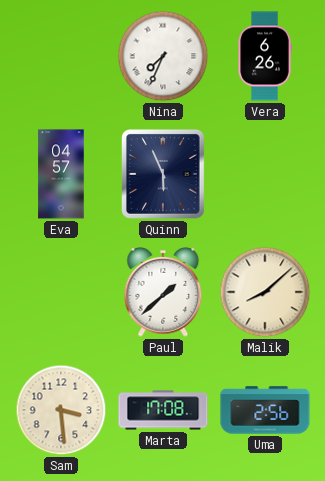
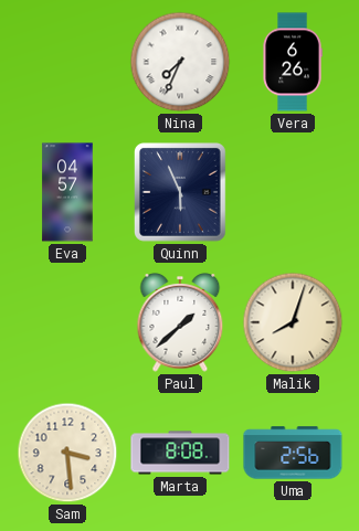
Malik: 8:08 -> 8:03 (293, 322)
Marta: 17:08 -> 8:08 (180, 453)
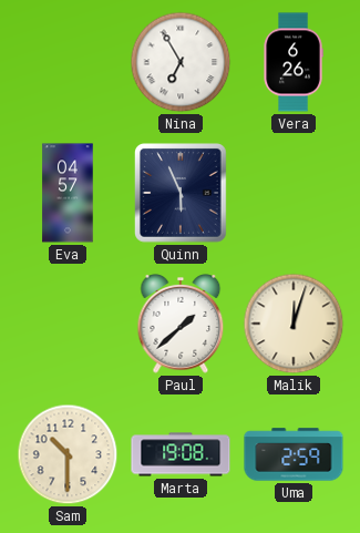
Nina: 7:34 -> 6:55 (181, 62)
Malik: 8:03 -> 12:03 (294, 324)
Sam: 3:29 -> 10:30 (68, 454)
Marta: 8:08 -> 19:08 (181, 454)
Uma: 2:56 -> 2:59 (294, 454)
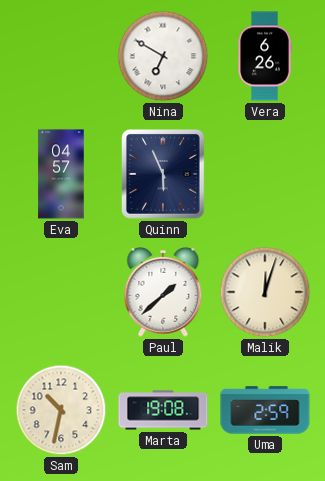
Nina: 6:55 -> 6:50 (163, 56)
Sam: 10:30 -> 10:32 (61, 410)
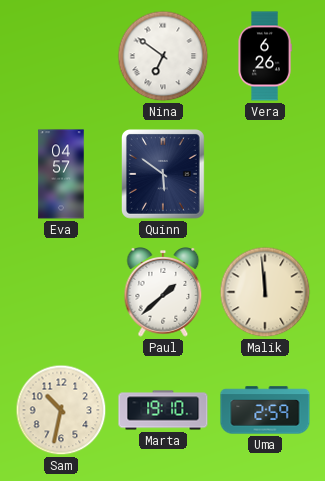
Nina: 6:50 -> 6:51 (163, 56)
Quinn: 5:56 -> 5:51 (164, 175)
Malik: 12:03 -> 11:59 (265, 292)
Marta: 19:08 -> 19:10 (163, 410)
